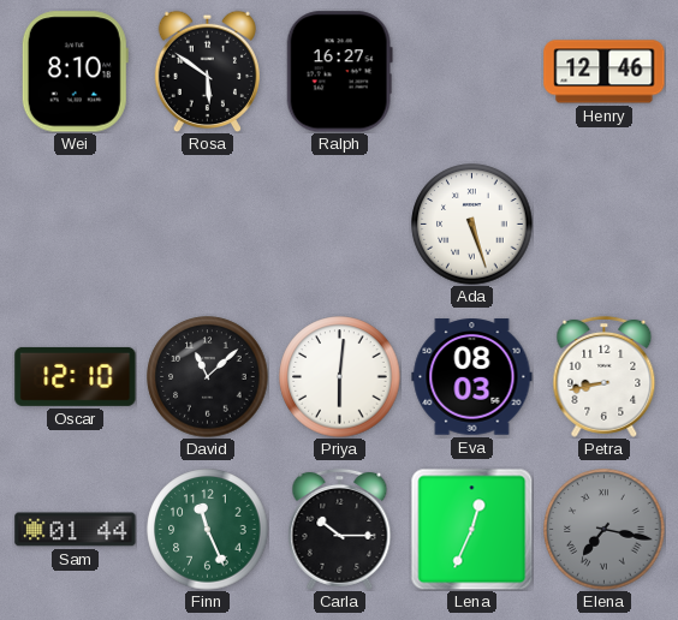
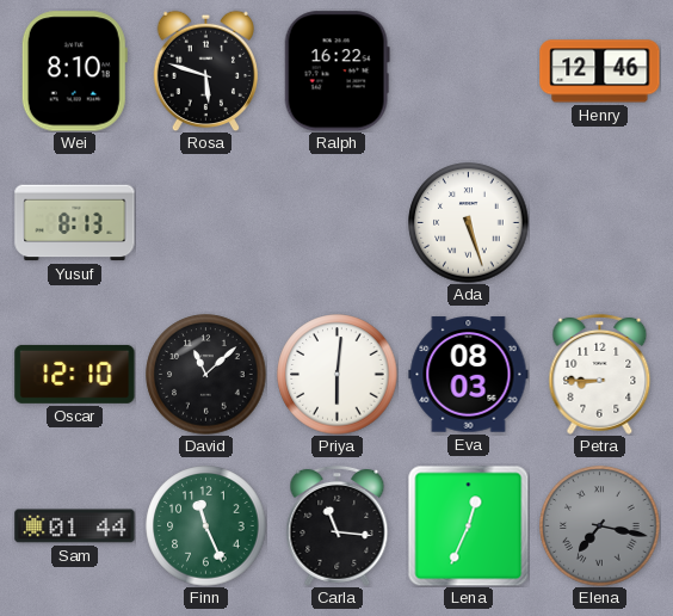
Rosa: 5:51 -> 5:48 (205, 70)
Ralph: 16:27 -> 16:22 (336, 72)
Yusuf: none -> 8:13 (75, 223)
Petra: 8:43 -> 8:45 (600, 374)
Carla: 10:15 -> 11:16 (338, 525)
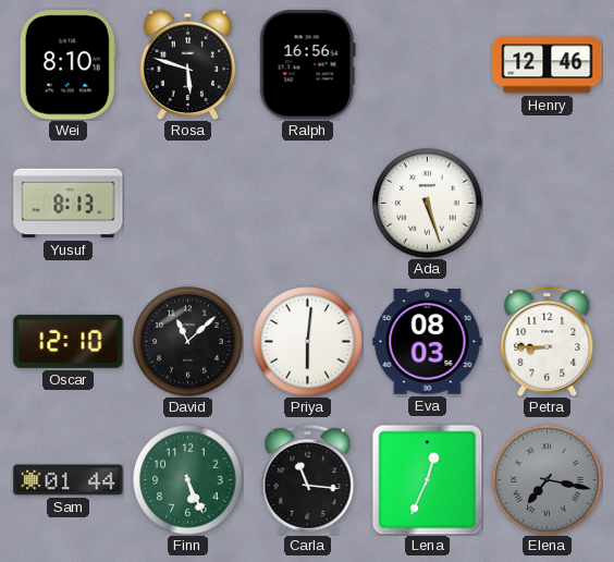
Ralph: 16:22 -> 16:56 (307, 65)
Finn: 11:26 -> 5:26 (188, 480)
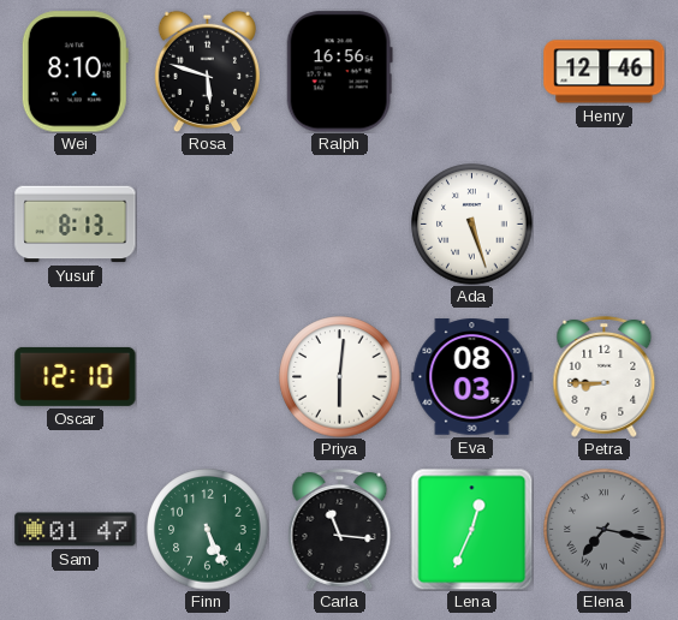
David: 11:08 -> none (188, 342)
Sam: 01:44 -> 01:47 (76, 530)
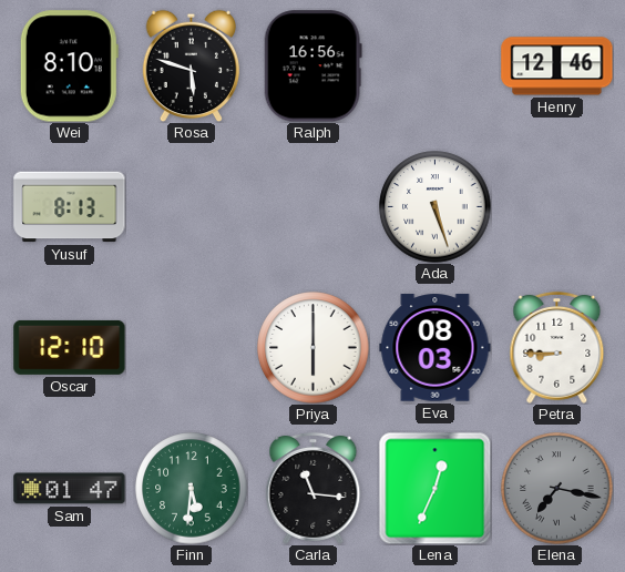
Priya: 6:01 -> 6:00 (314, 348)
Finn: 5:26 -> 5:31 (192, 489)
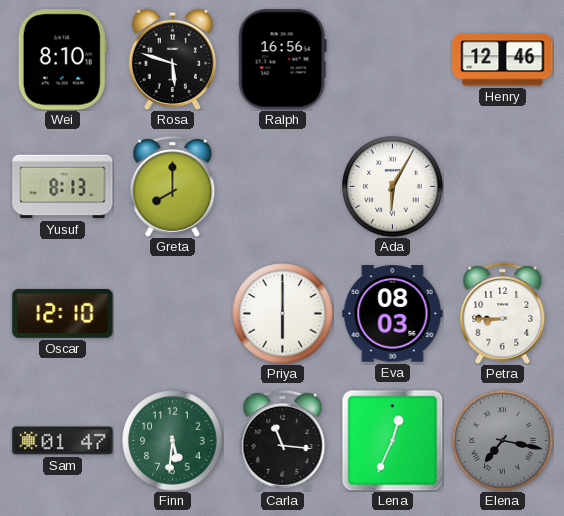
Greta: none -> 8:00 (173, 186)
Ada: 5:27 -> 6:05 (393, 187)
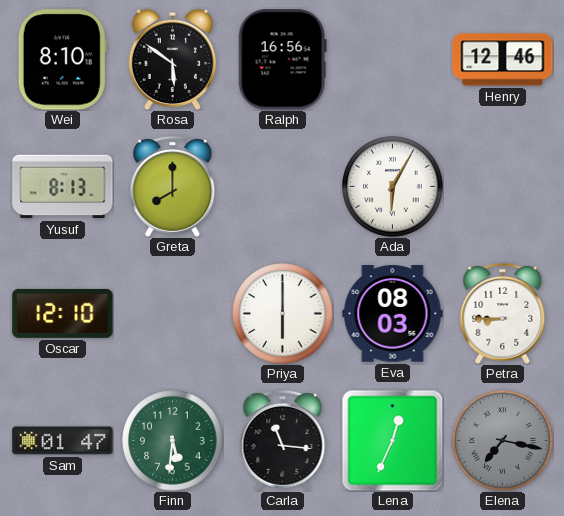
Rosa: 5:48 -> 5:51 (172, 59)
